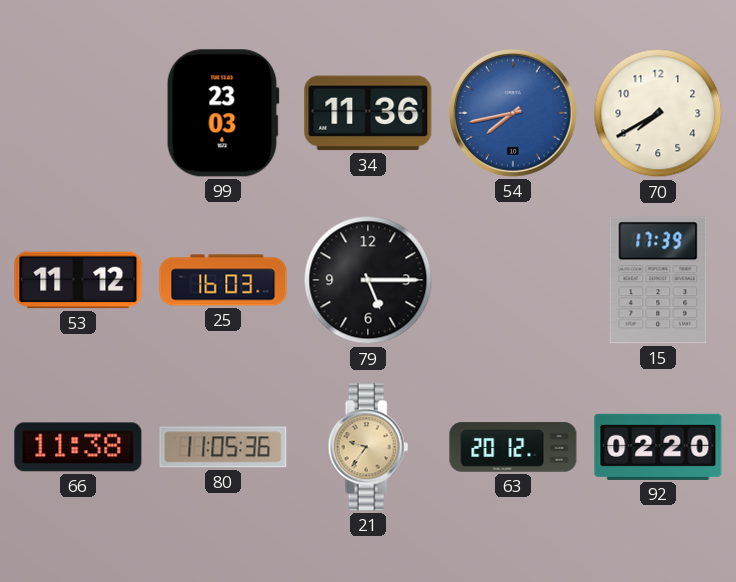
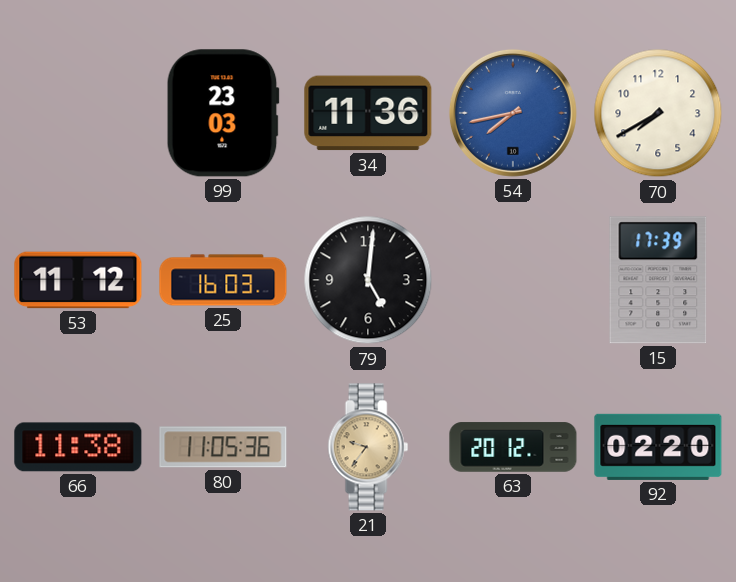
79: 5:15 -> 5:01 (368, 280)
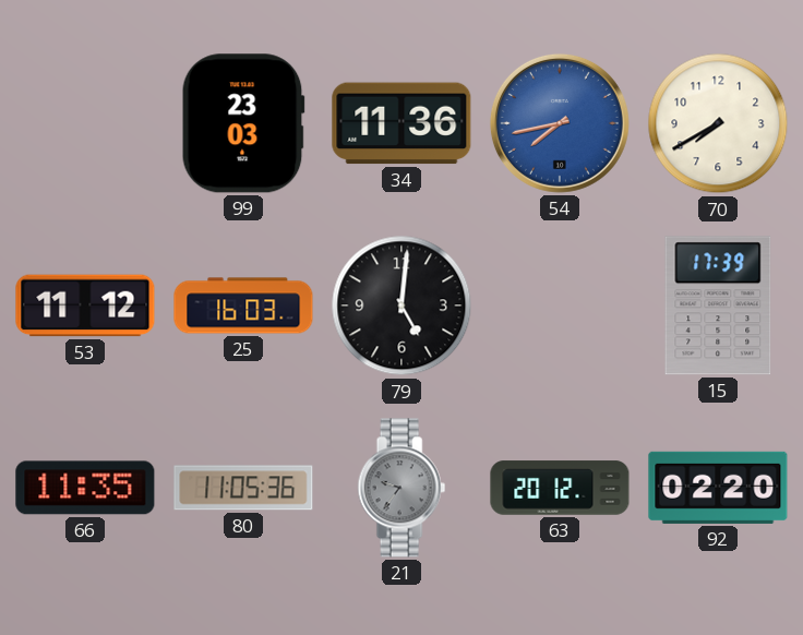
66: 11:38 -> 11:35 (85, 488)
21 dial: champagne -> grey (401, 488)
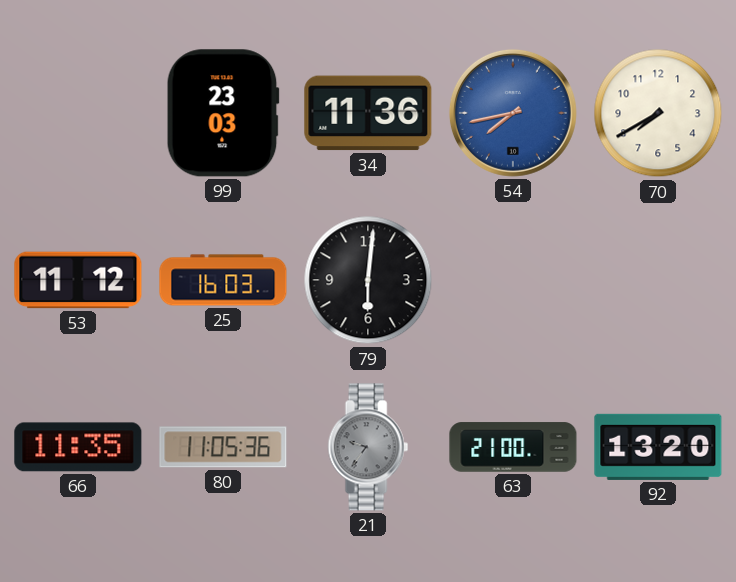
79: 5:01 -> 6:01 (368, 280)
15: 17:39 -> none (718, 305)
63: 20:12 -> 21:00 (513, 447)
92: 02:20 -> 13:20 (658, 447)
